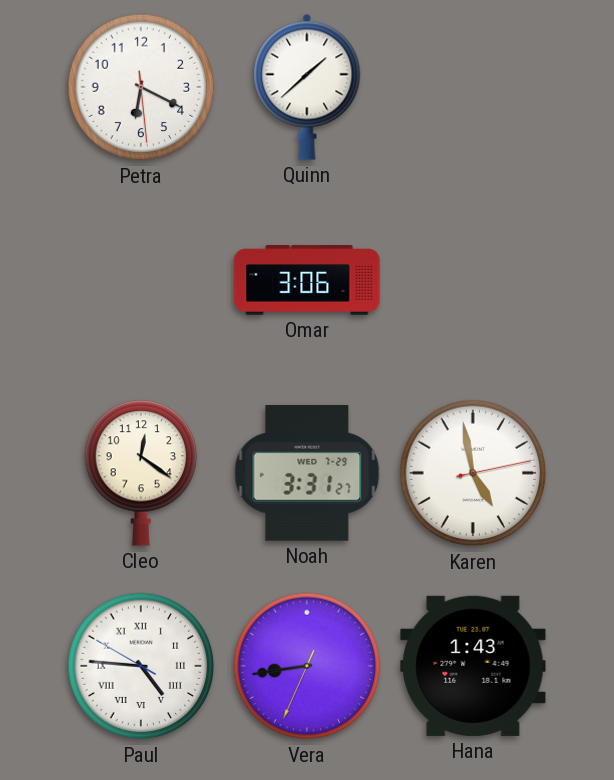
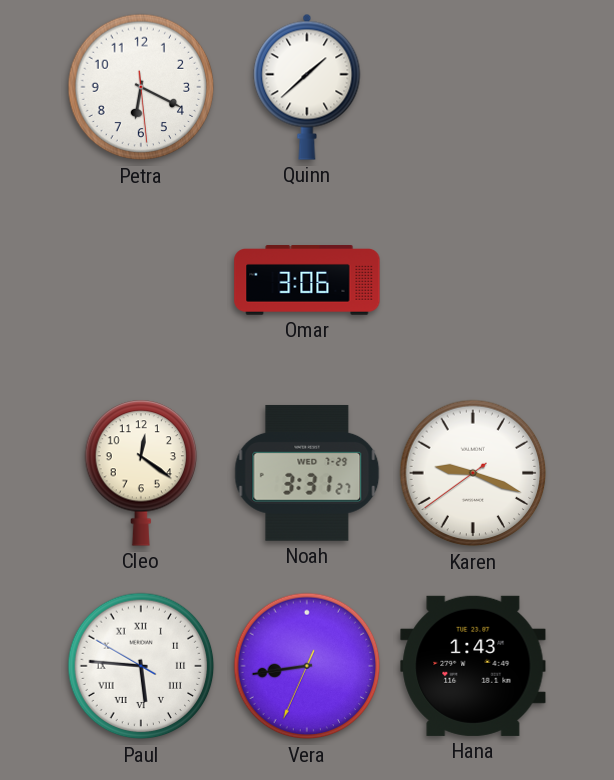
Karen: 4:58 -> 9:18 (473, 473)
Paul: 4:45 -> 5:45 (141, 666)
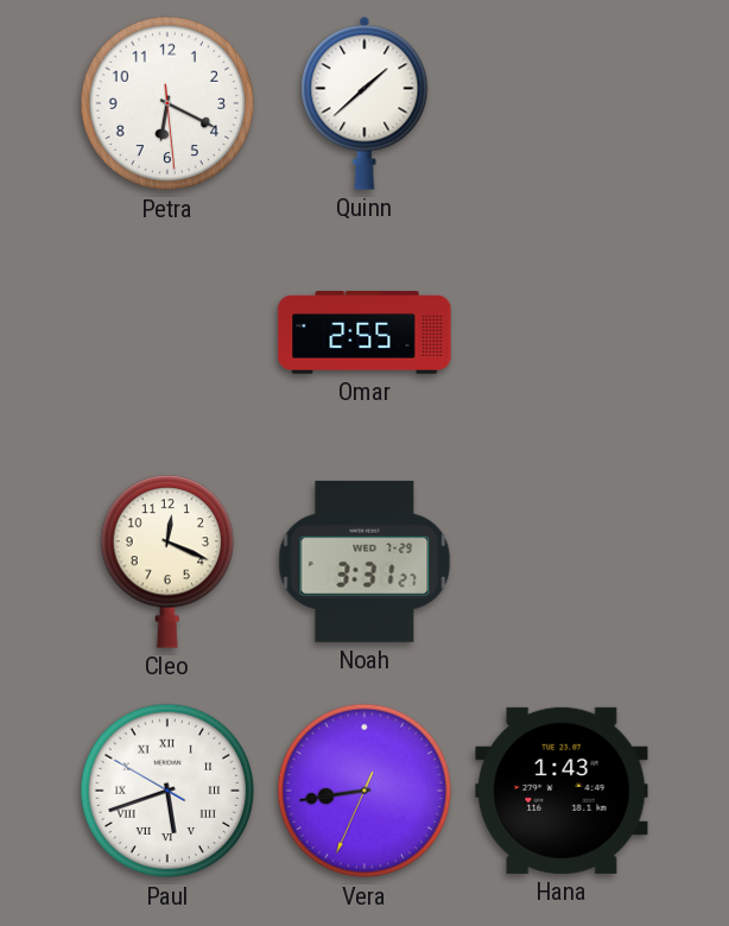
Omar: 3:06 -> 2:55 (364, 334)
Cleo: 12:21 -> 12:19 (167, 562)
Karen: 9:18 -> none (473, 473)
Paul: 5:45 -> 5:41 (167, 791)
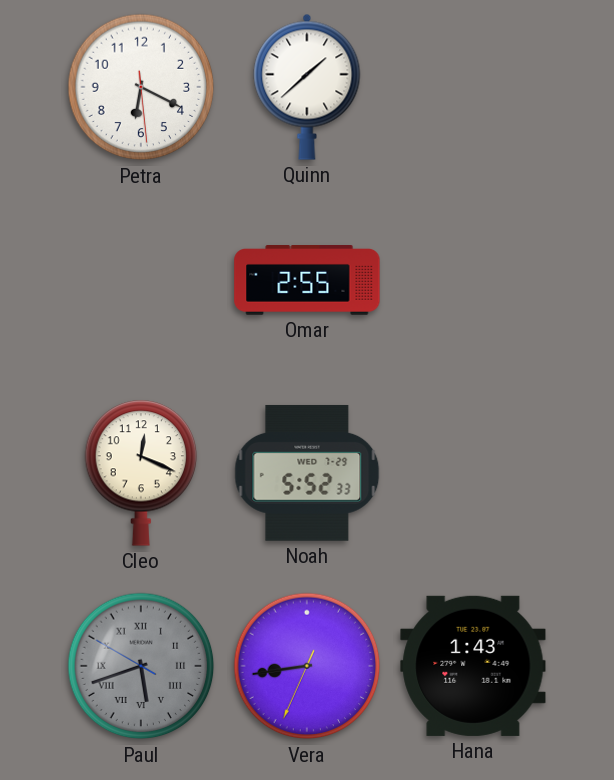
Noah: 3:31 -> 5:52 (307, 473)
Paul dial: white -> grey (141, 666)
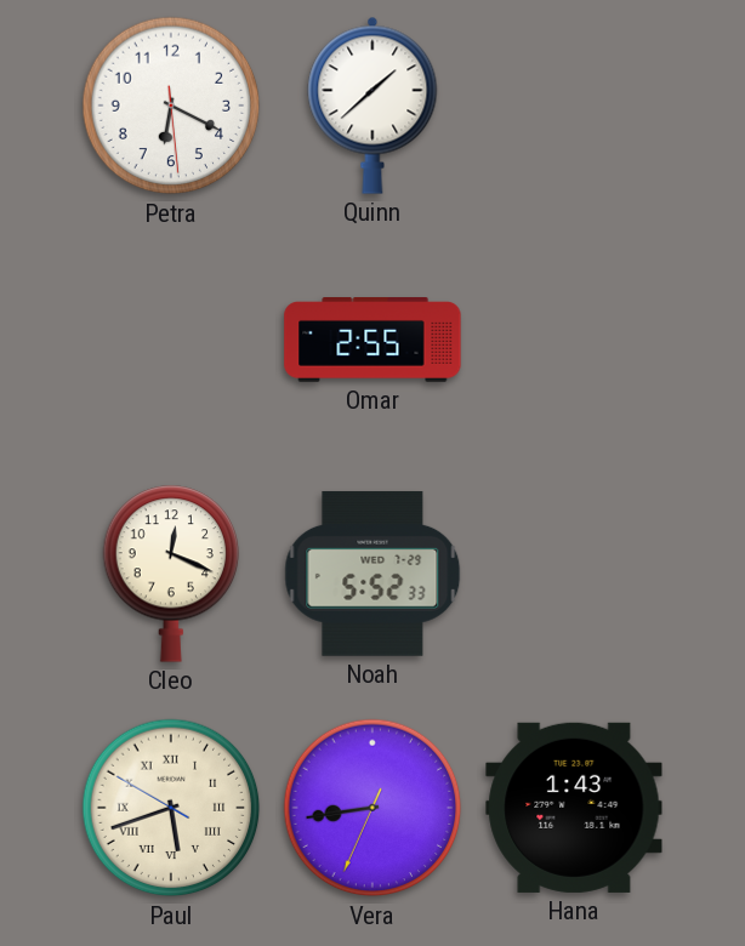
Paul dial: grey -> cream (171, 808)
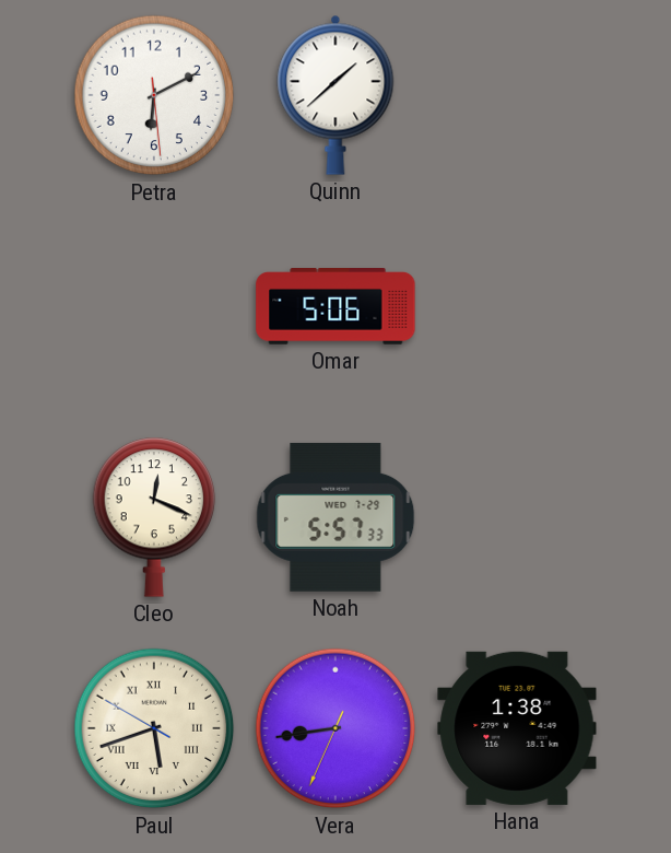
Petra: 6:19 -> 6:10 (154, 95)
Omar: 2:55 -> 5:06 (335, 307)
Noah: 5:52 -> 5:57 (335, 517)
Hana: 1:43 -> 1:38 (517, 728)
